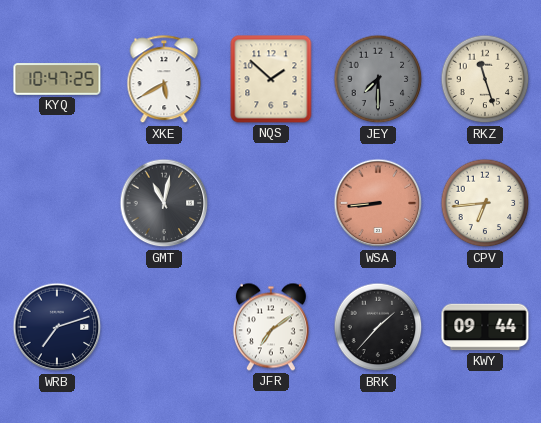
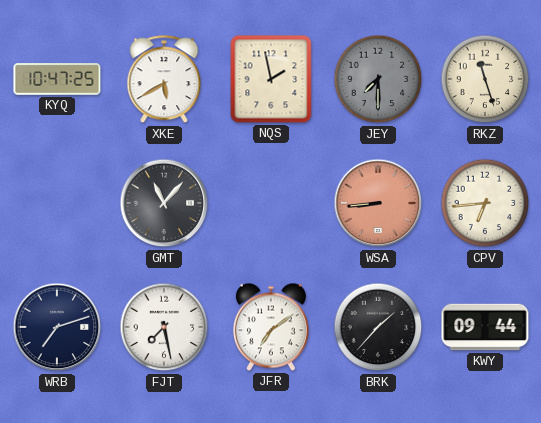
NQS: 1:52 -> 1:58 (271, 79)
GMT: 11:02 -> 11:07 (164, 203)
FJT: none -> 7:28 (164, 327)
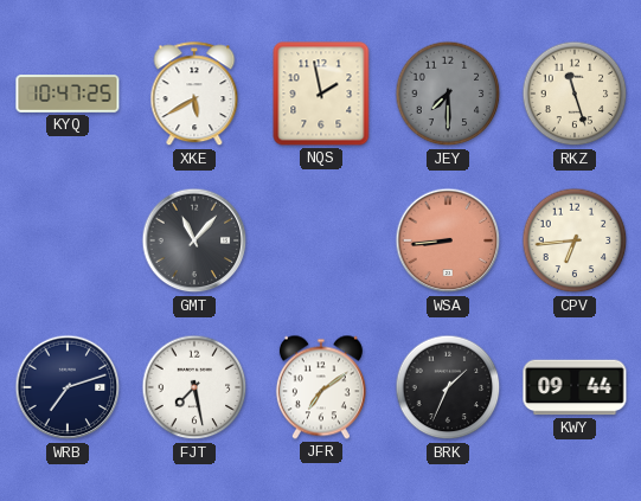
BRK: 1:37 -> 1:34 (448, 387)
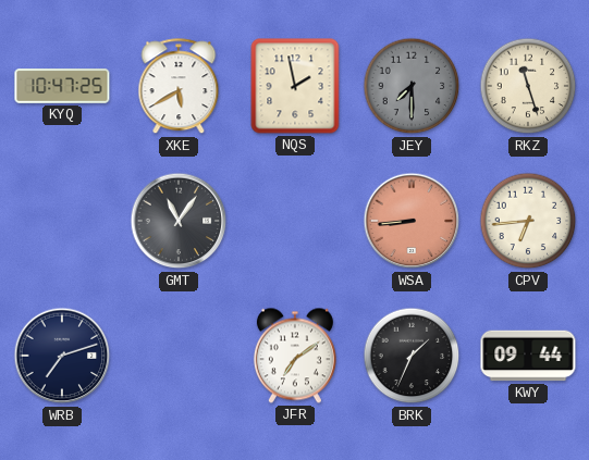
GMT: 11:07 -> 11:06 (179, 221)
FJT: 7:28 -> none (194, 387)
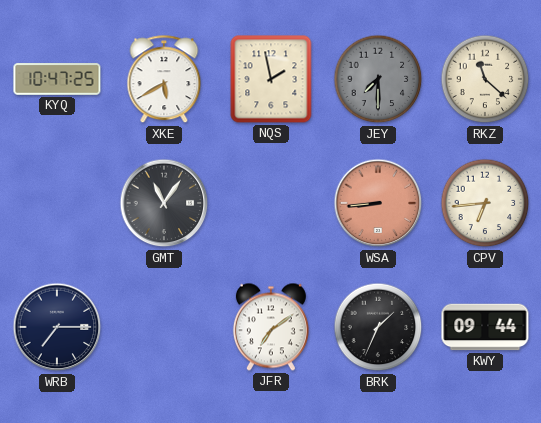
RKZ: 11:27 -> 11:22 (485, 79)
WRB: 7:12 -> 7:15 (57, 327)
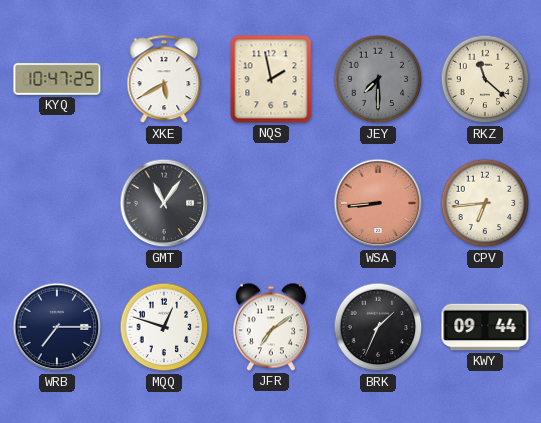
MQQ: none -> 12:48 (164, 327)
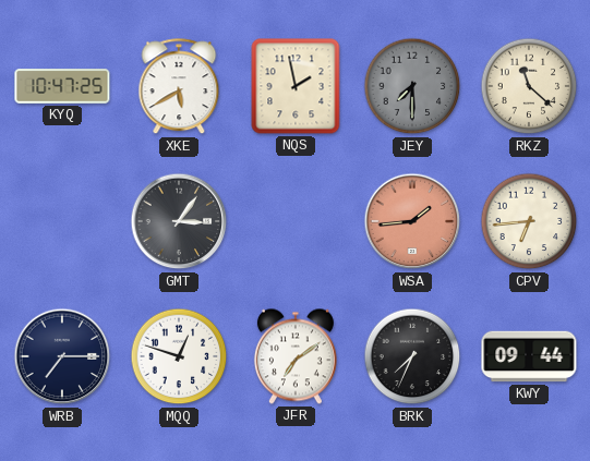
GMT: 11:06 -> 3:06 (179, 221)
WSA: 8:44 -> 1:44 (412, 221)
BRK: 1:34 -> 7:34 (412, 356)
